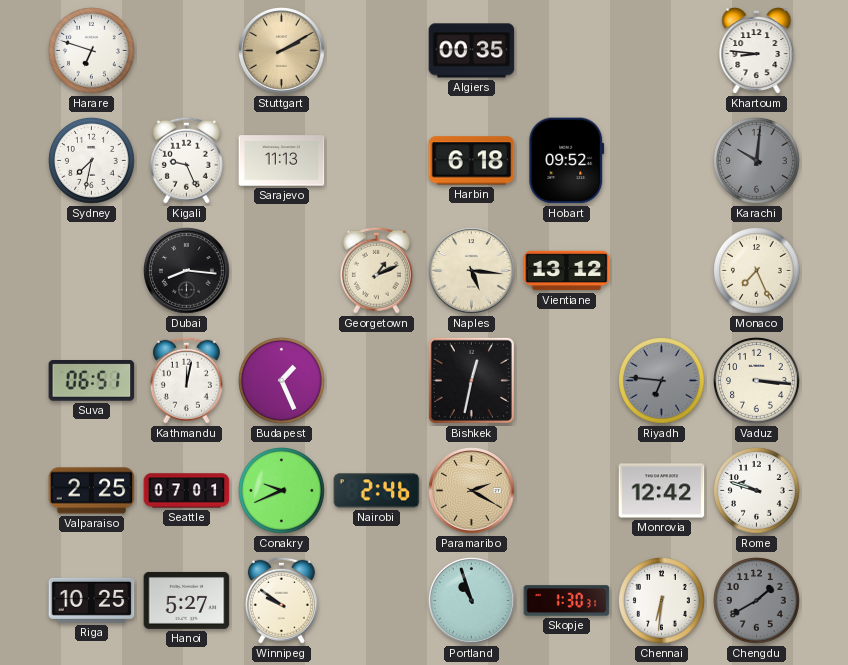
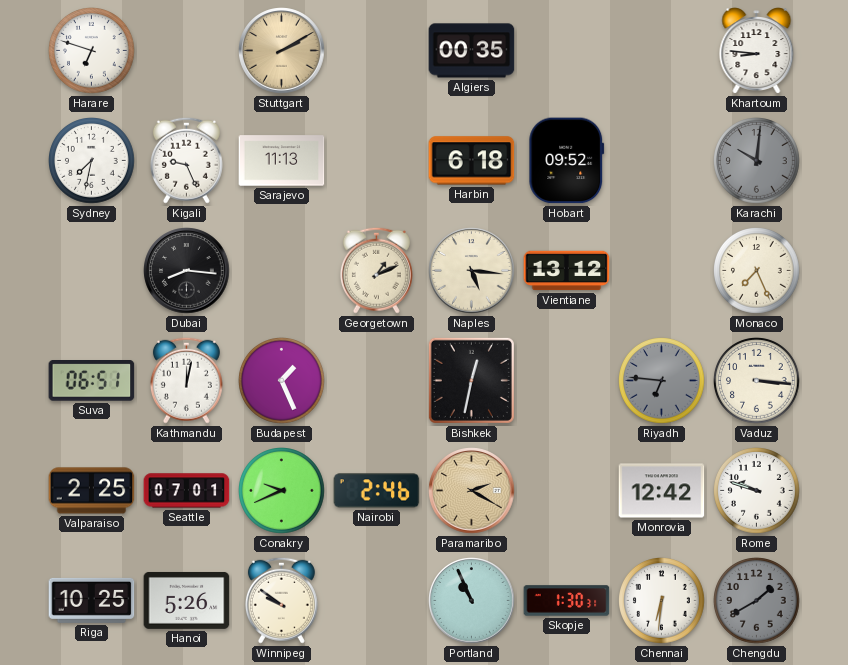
Hanoi: 5:27 -> 5:26 (187, 600)
Portland: 10:57 -> 10:56 (472, 601)
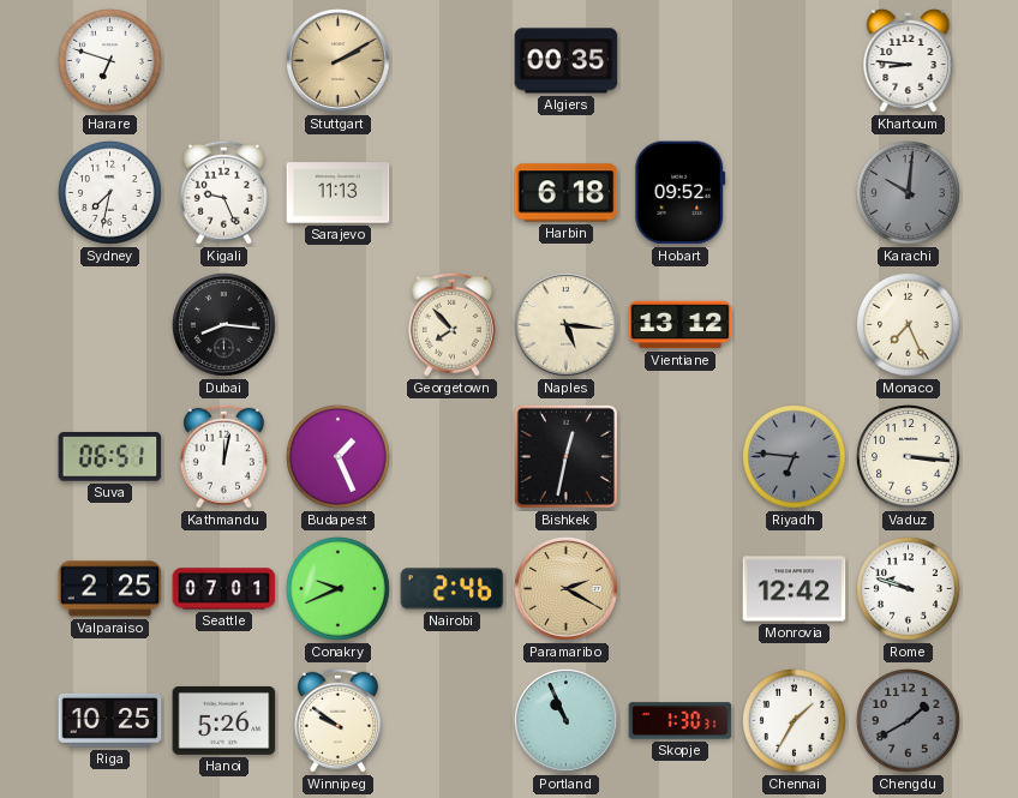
Georgetown: 1:11 -> 7:53 (451, 324)
Chennai: 6:31 -> 1:35 (795, 721)
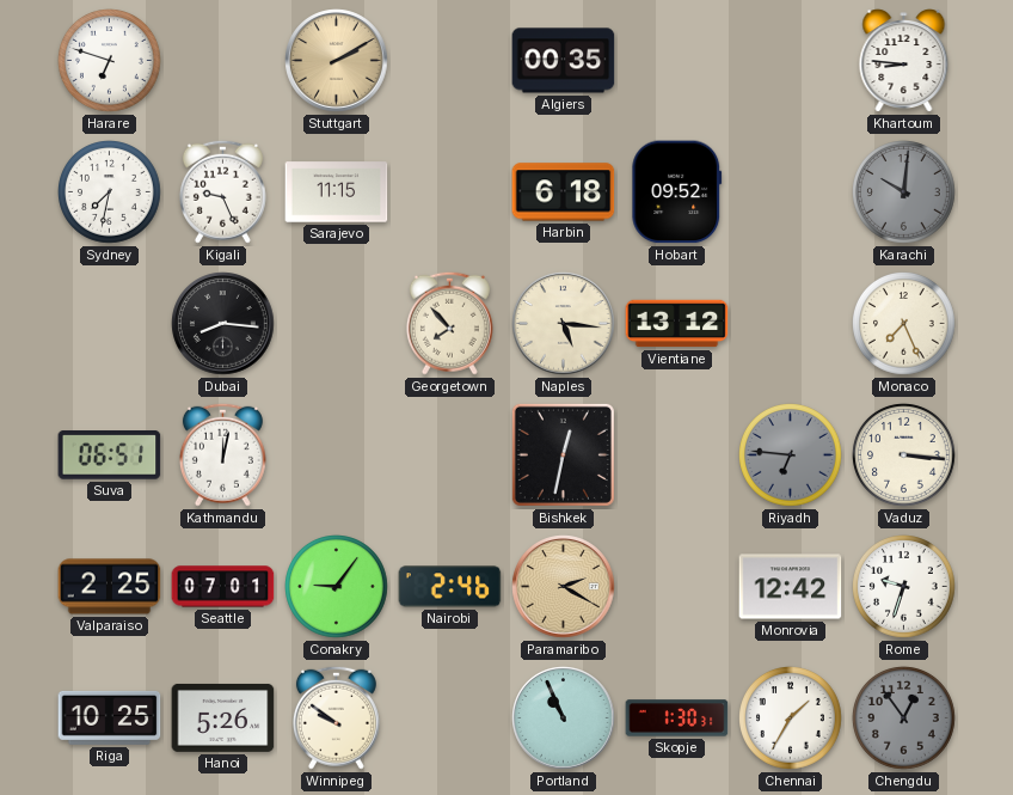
Sarajevo: 11:13 -> 11:15 (337, 192)
Budapest: 1:26 -> none (339, 457)
Conakry: 9:41 -> 9:06 (337, 587)
Rome: 9:48 -> 9:33 (904, 587)
Chengdu: 1:40 -> 12:54 (904, 718)
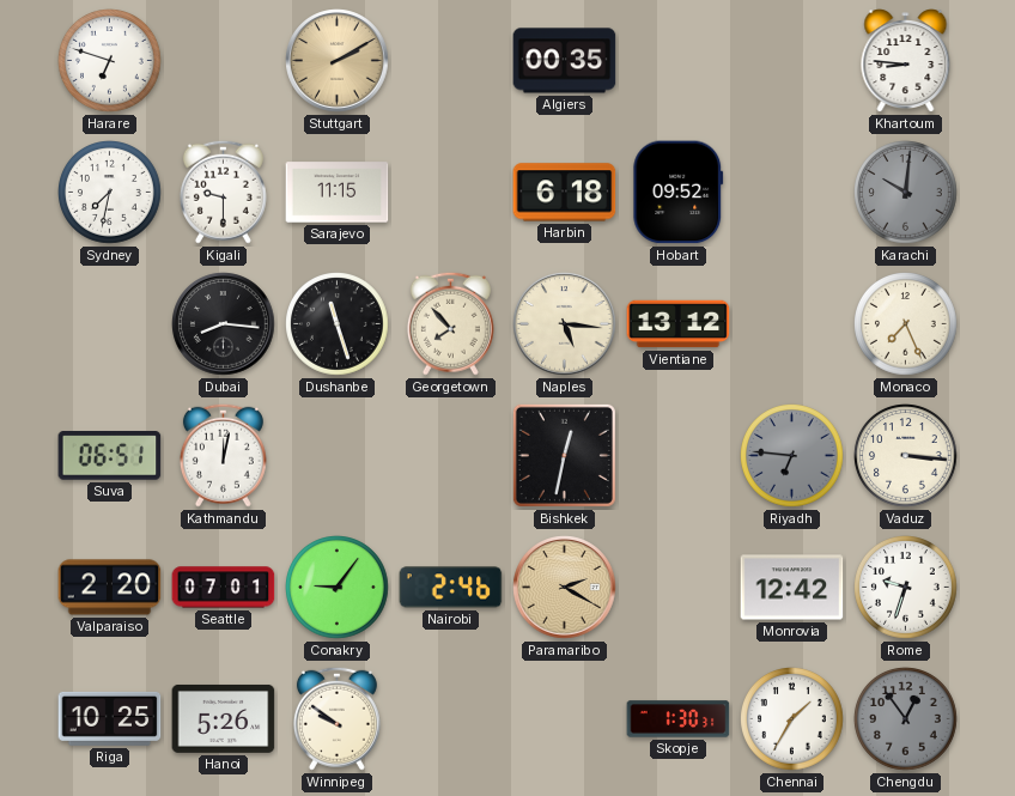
Kigali: 9:26 -> 9:30 (223, 192)
Dushanbe: none -> 11:27 (338, 324)
Valparaiso: 2:25 -> 2:20 (110, 588)
Portland: 10:56 -> none (564, 718)
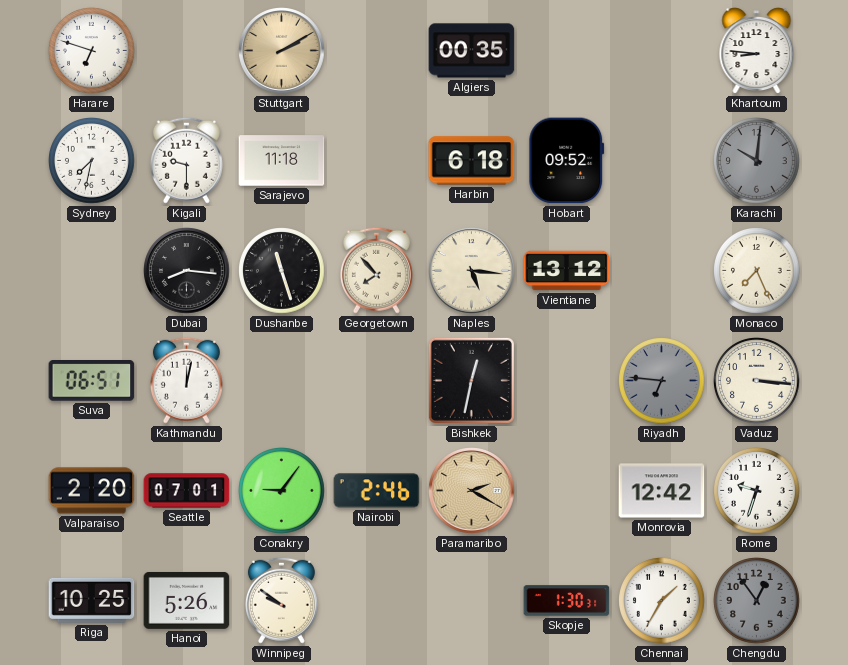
Sarajevo: 11:15 -> 11:18 (282, 161)
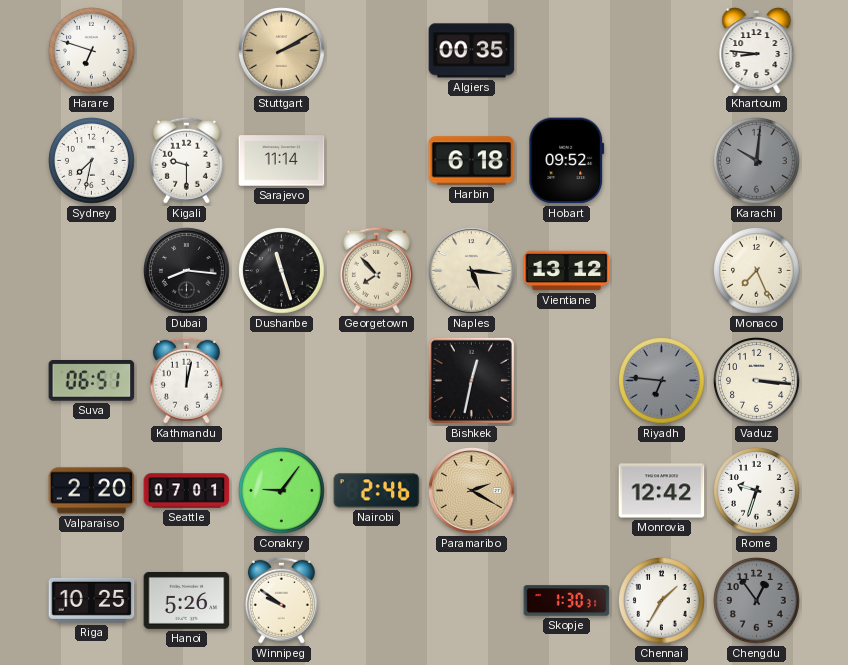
Sarajevo: 11:18 -> 11:14 (282, 161)
